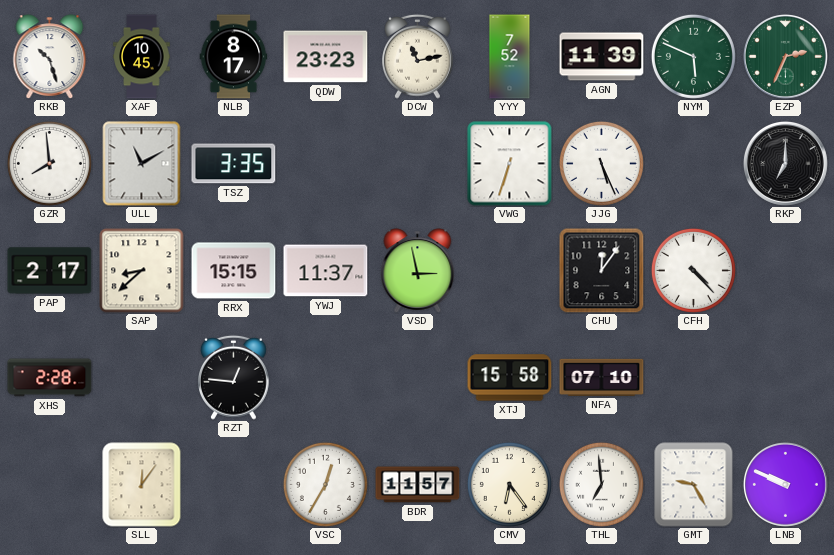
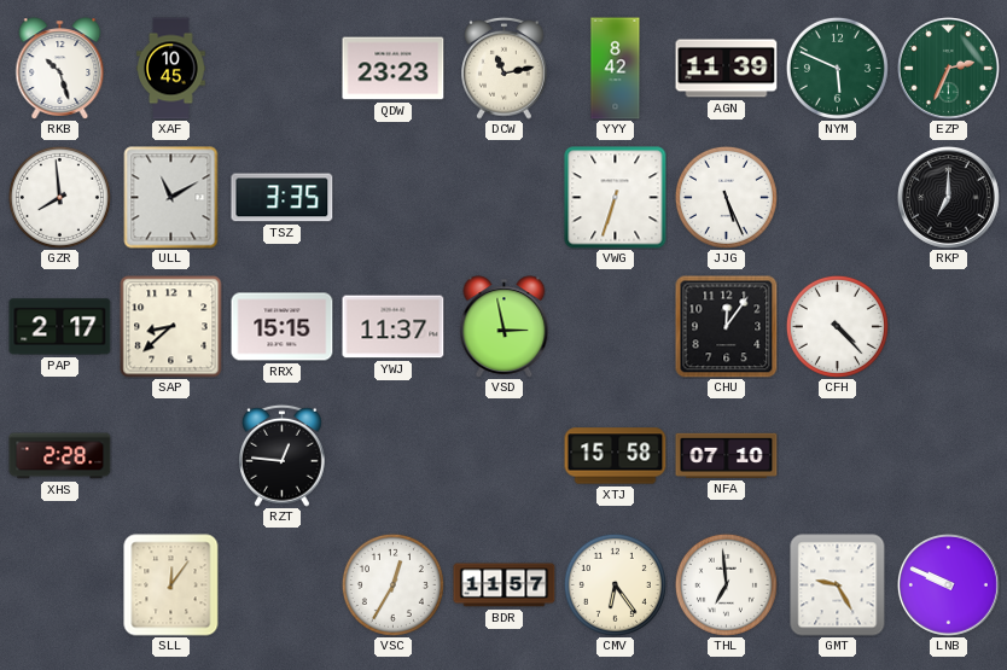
NLB: 8:17 -> none (234, 57)
YYY: 7:52 -> 8:42 (616, 69)
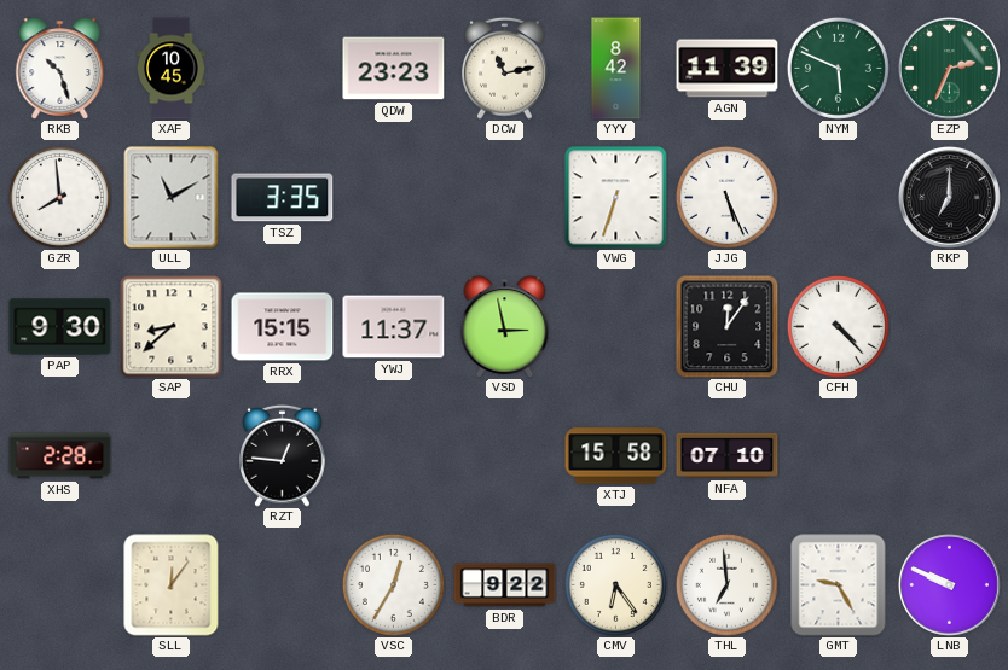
PAP: 2:17 -> 9:30 (60, 327)
BDR: 11:57 -> 9:22 (505, 585)
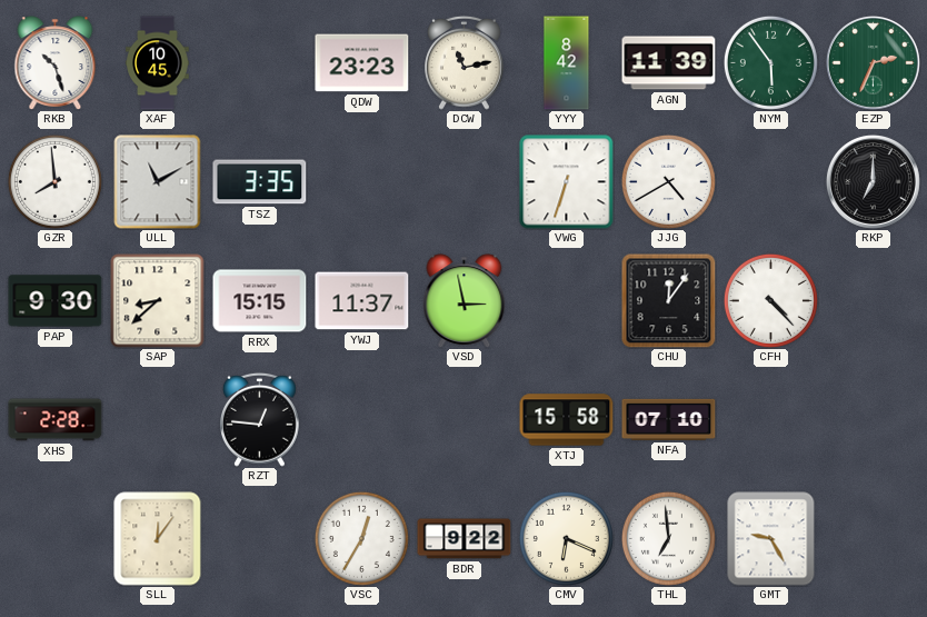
NYM: 5:49 -> 5:54 (770, 62)
JJG: 5:26 -> 4:40 (668, 181)
CMV: 6:24 -> 6:19 (566, 538)
LNB: 9:49 -> none (949, 584)
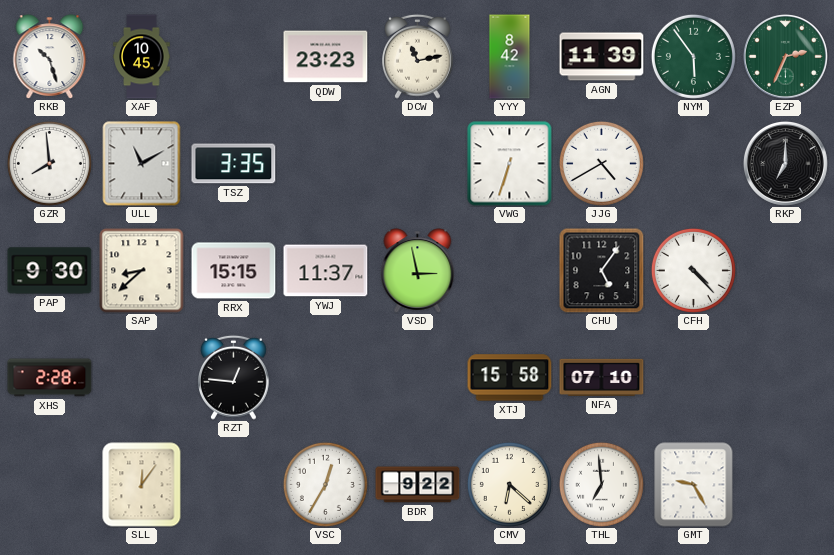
CHU: 12:06 -> 5:06 (602, 271)
CMV: 6:19 -> 6:22 (509, 484)
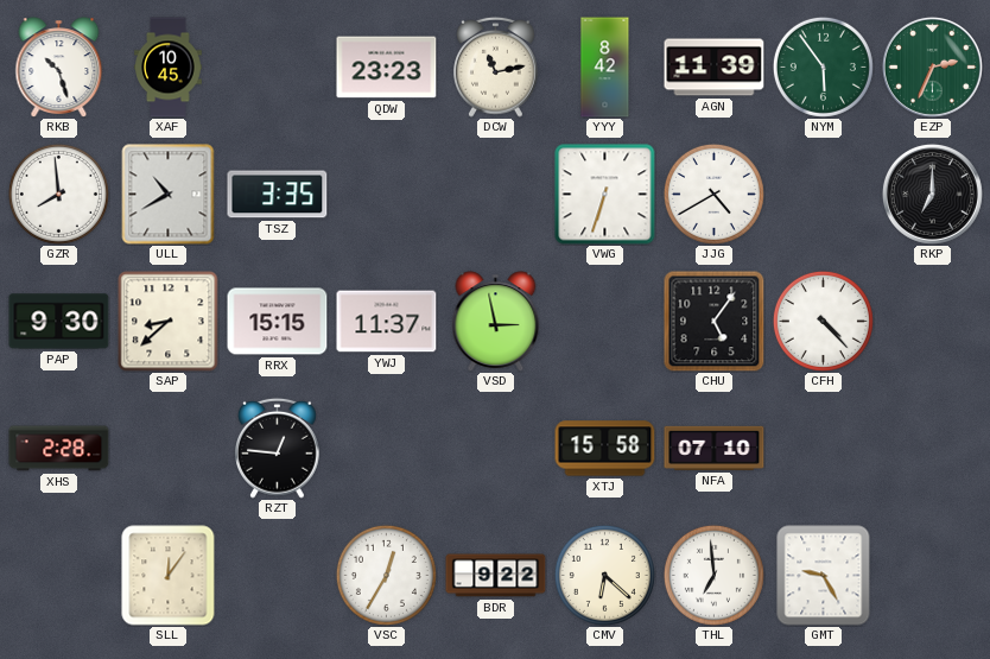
ULL: 11:10 -> 10:40 (169, 195)
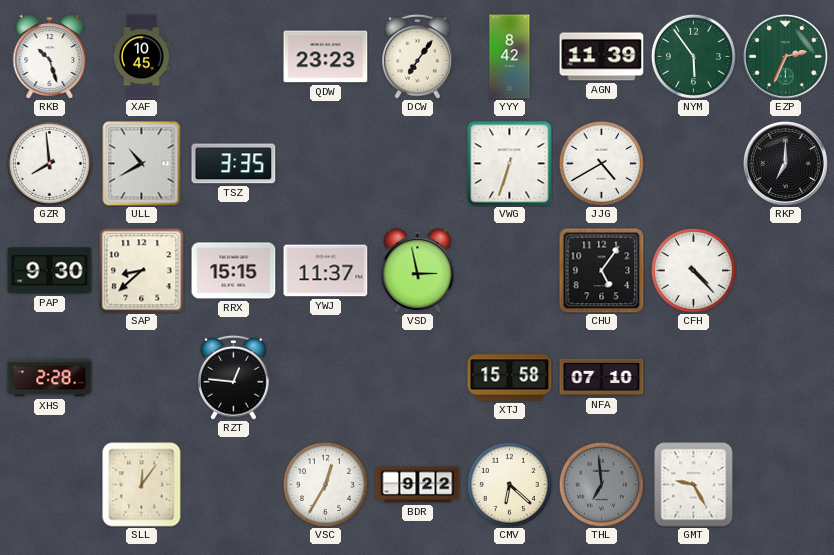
DCW: 11:13 -> 7:06 (418, 56)
THL dial: white -> grey (601, 484)
